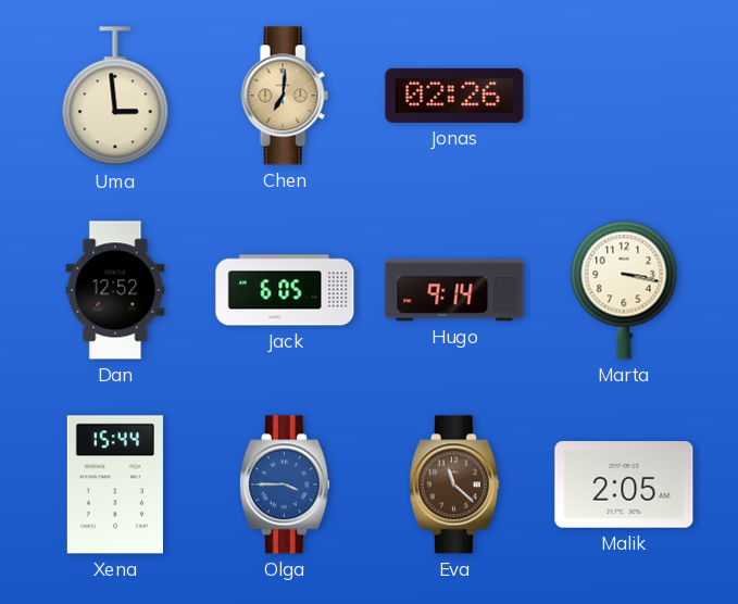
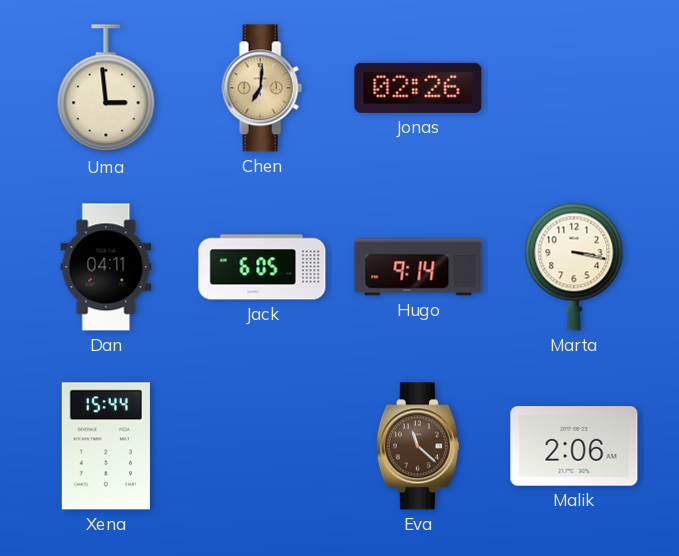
Dan: 12:52 -> 04:11 (106, 267)
Olga: 3:45 -> none (285, 485)
Malik: 2:05 -> 2:06 (574, 446)
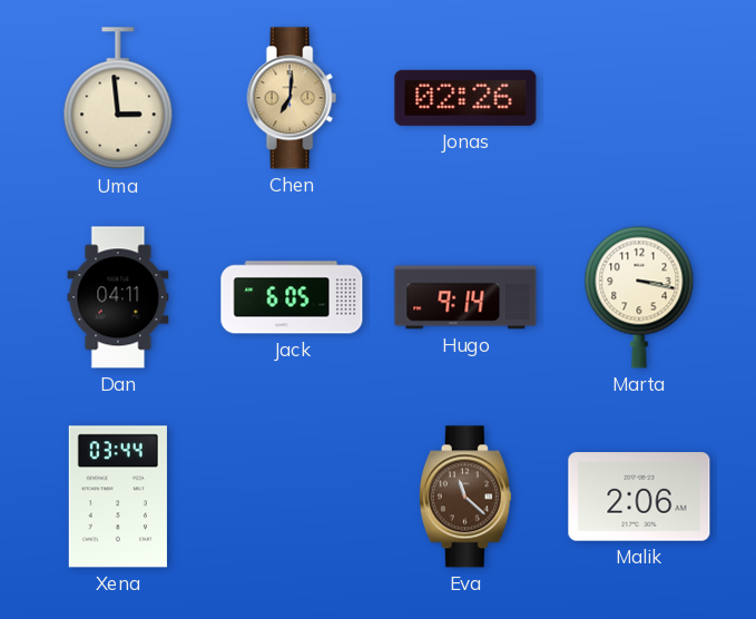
Xena: 15:44 -> 03:44 (118, 497)
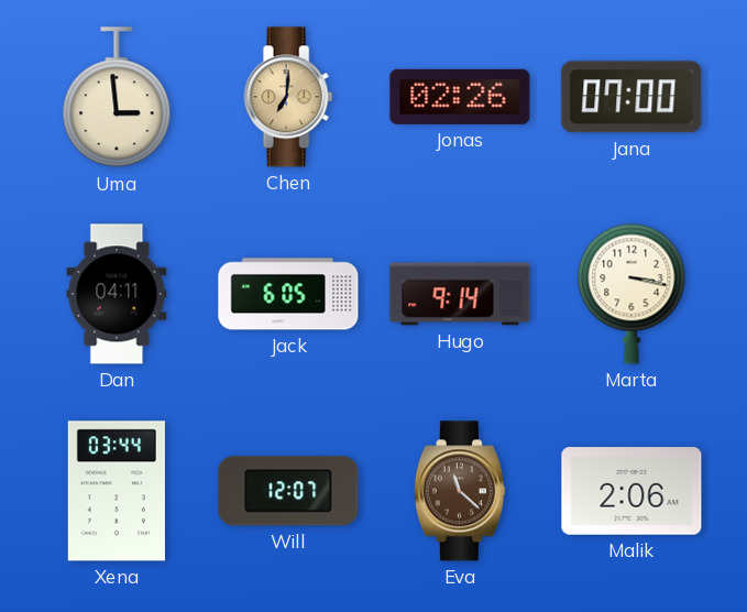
Jana: none -> 07:00 (631, 97)
Will: none -> 12:07 (288, 491)
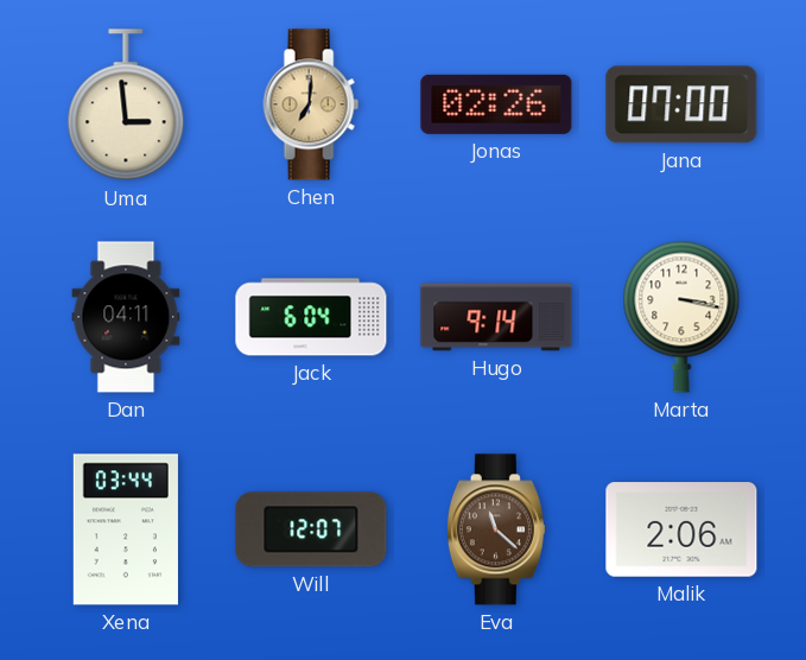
Jack: 6:05 -> 6:04 (311, 317)
